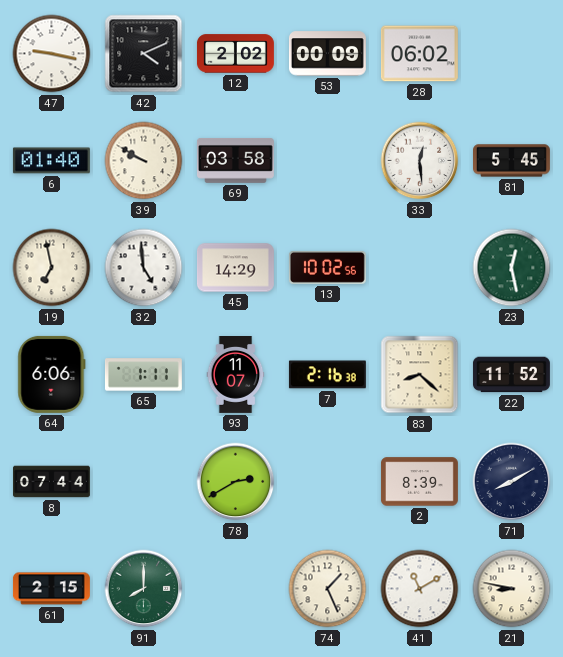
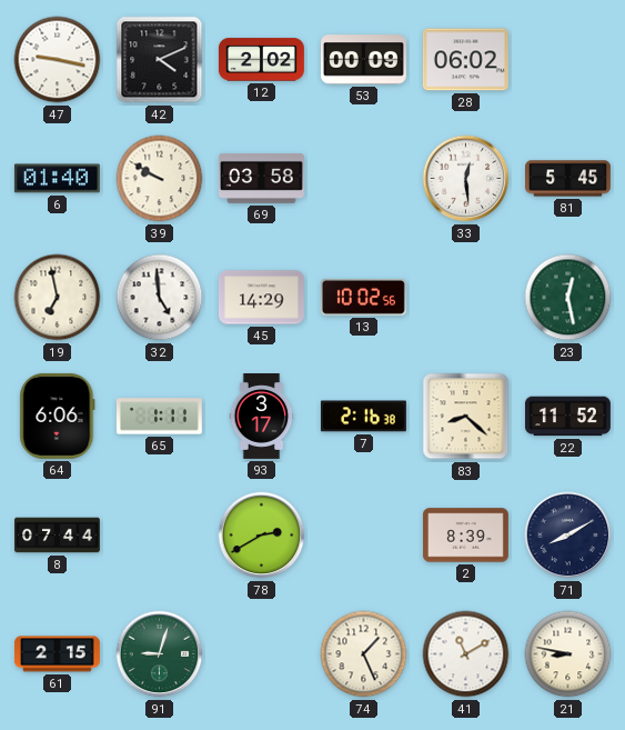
93: 11:07 -> 3:17 (262, 417)
91: 8:00 -> 9:03 (160, 654)
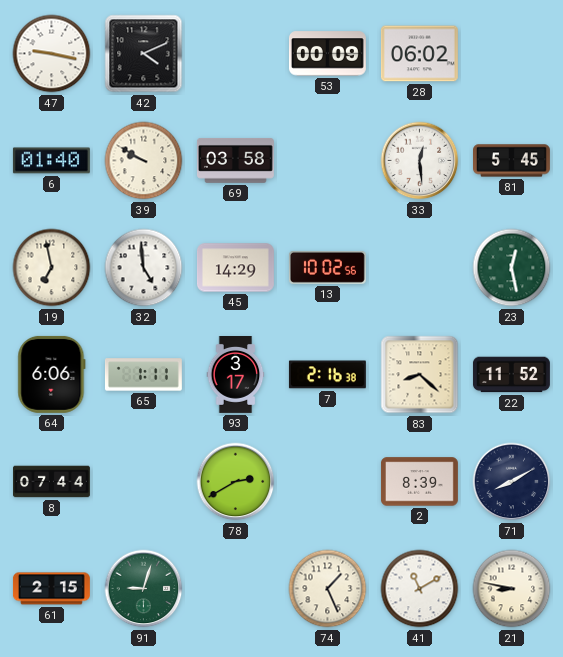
12: 2:02 -> none (261, 60)
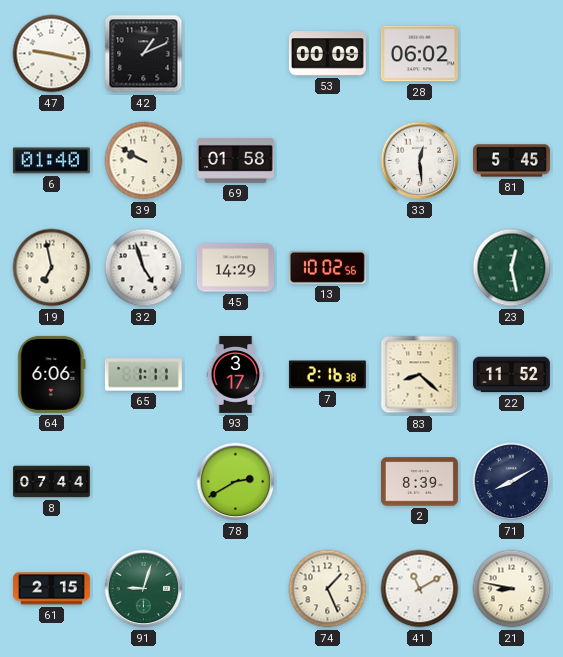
42: 4:11 -> 1:11 (144, 54)
69: 03:58 -> 01:58 (235, 161)
32: 4:59 -> 4:57 (144, 268)
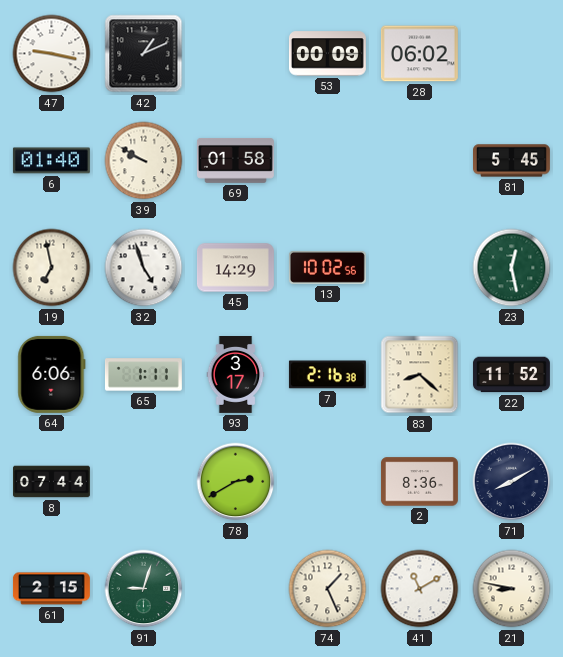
33: 12:29 -> none (420, 161)
2: 8:39 -> 8:36 (419, 482)
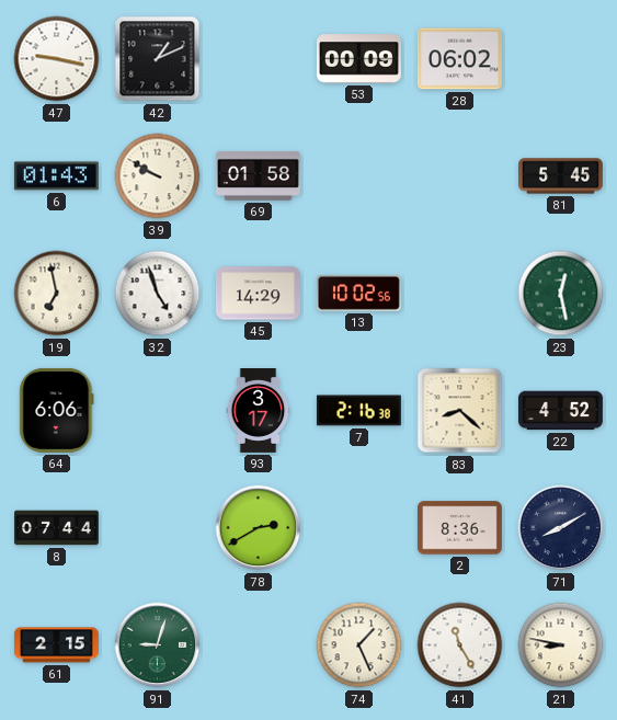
6: 01:40 -> 01:43 (56, 176)
65: 1:11 -> none (143, 375)
22: 11:52 -> 4:52 (560, 411)
41: 11:10 -> 11:25 (460, 645)
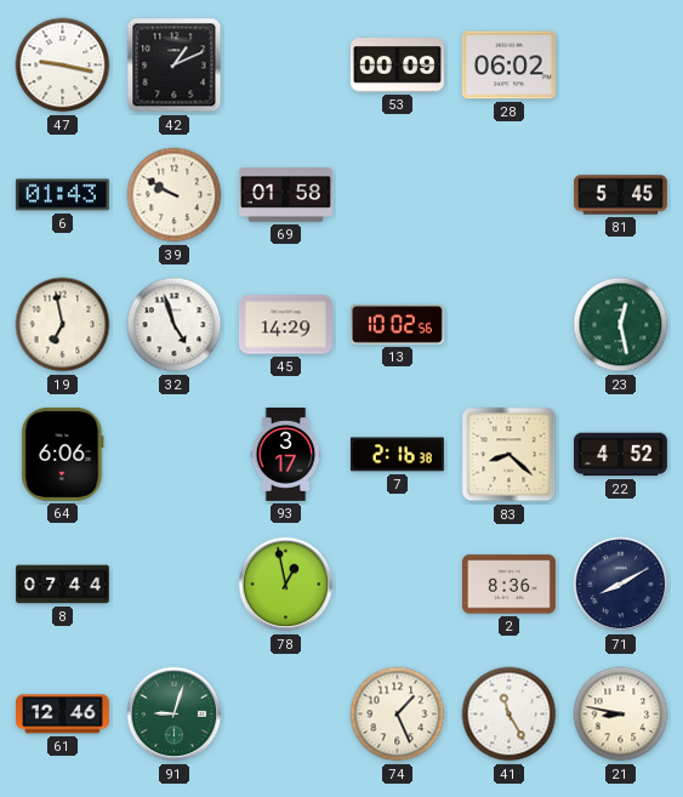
78: 2:40 -> 12:58 (286, 585)
61: 2:15 -> 12:46 (62, 715)
